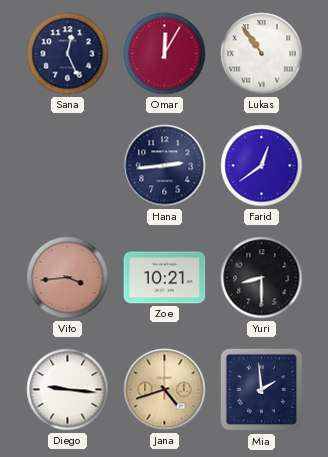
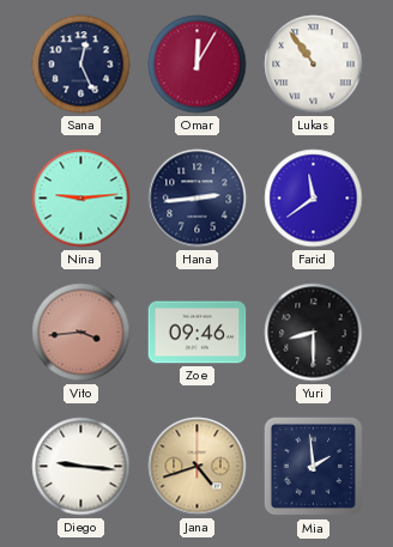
Nina: none -> 9:14 (81, 199)
Farid: 12:39 -> 11:39 (314, 199)
Zoe: 10:21 -> 09:46 (198, 333)
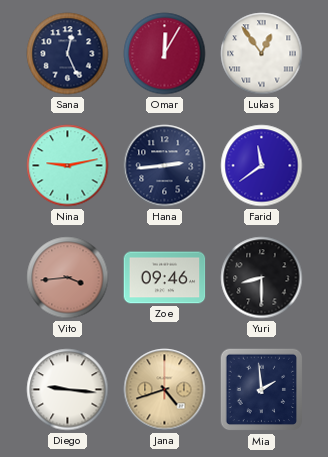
Lukas: 10:54 -> 12:54 (262, 54)
Nina: 9:14 -> 9:13 (68, 166)
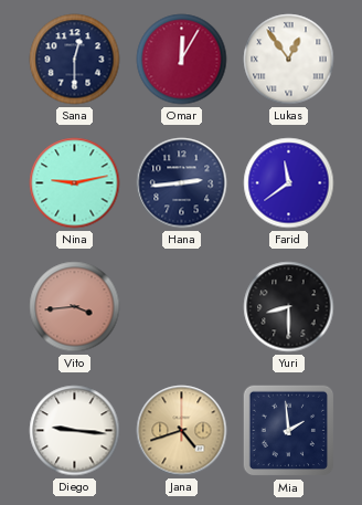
Sana: 12:26 -> 12:30 (75, 60)
Zoe: 09:46 -> none (165, 278)
